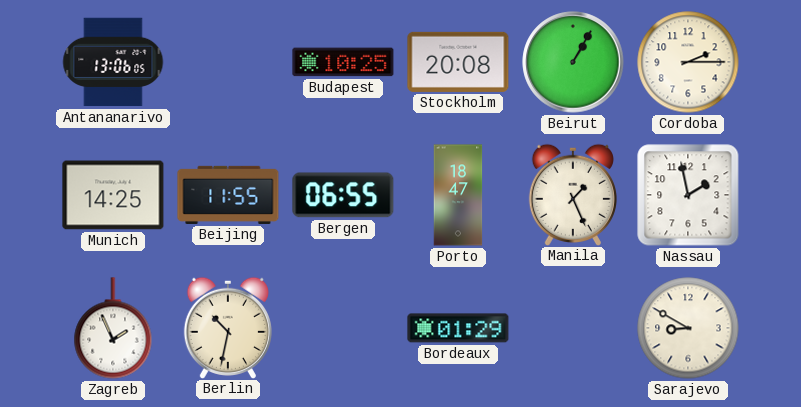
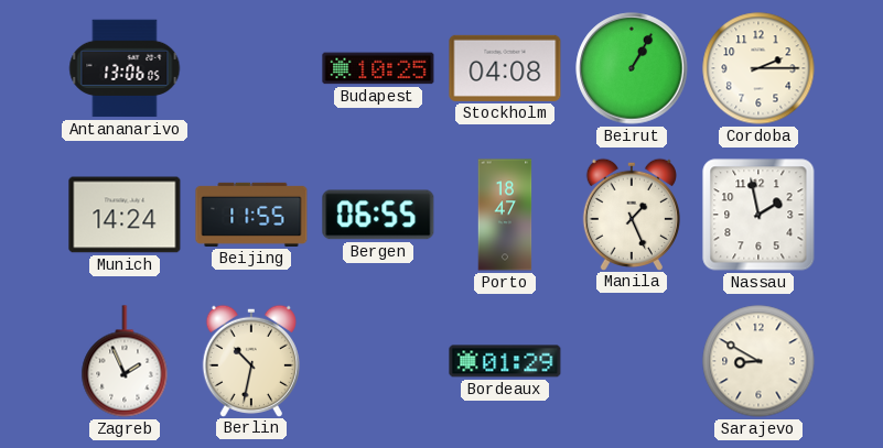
Stockholm: 20:08 -> 04:08 (505, 68)
Munich: 14:25 -> 14:24 (125, 215)
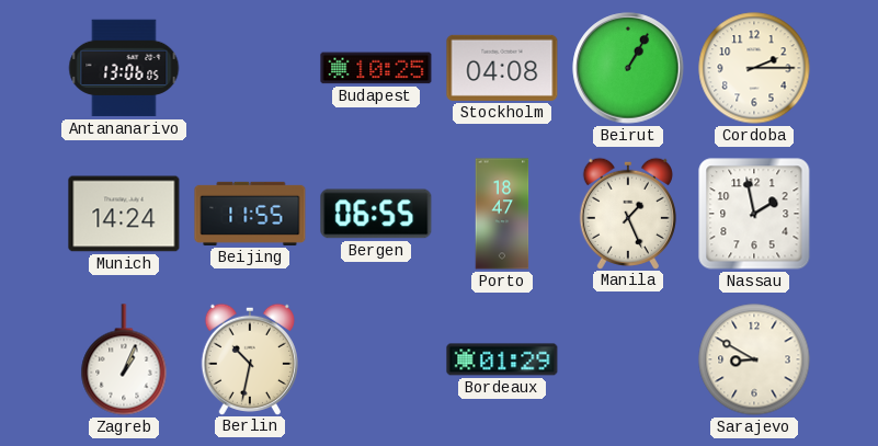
Zagreb: 1:56 -> 1:04 (124, 359)
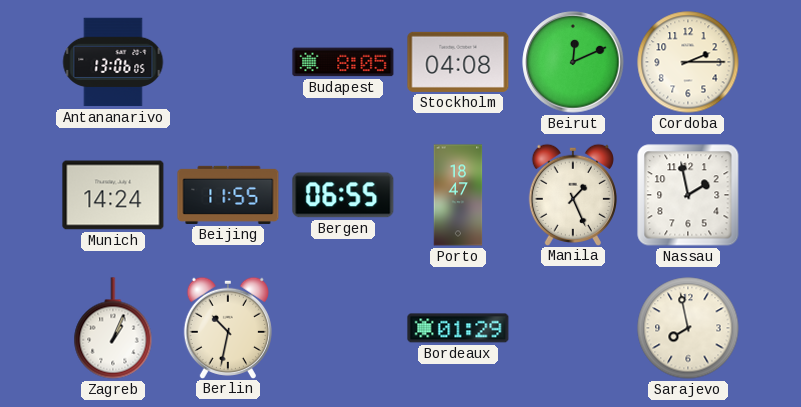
Budapest: 10:25 -> 8:05 (343, 62)
Beirut: 1:05 -> 12:11 (573, 62)
Sarajevo: 8:50 -> 7:58 (688, 328)
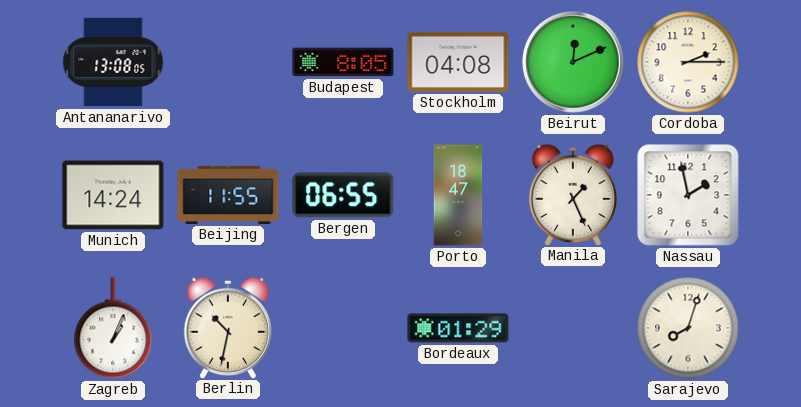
Antananarivo: 13:06 -> 13:08 (113, 62)
Sarajevo: 7:58 -> 8:03 (688, 328)
